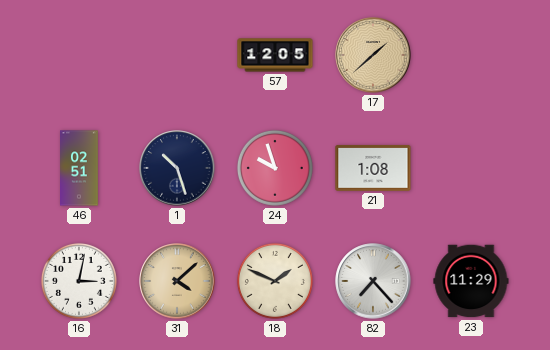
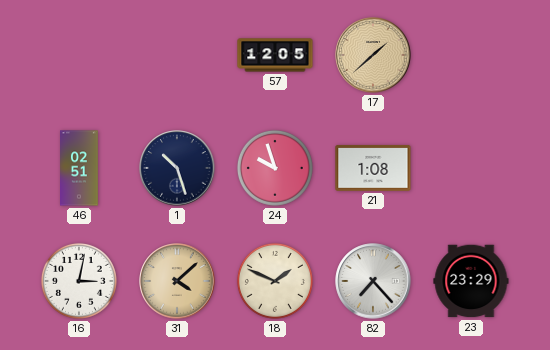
23: 11:29 -> 23:29 (471, 281)
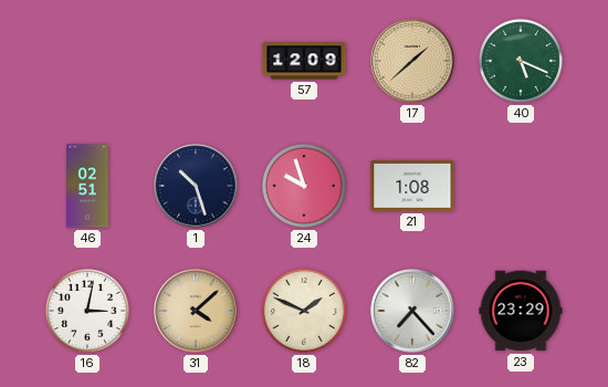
57: 12:05 -> 12:09 (304, 61)
40: none -> 5:19 (521, 61)
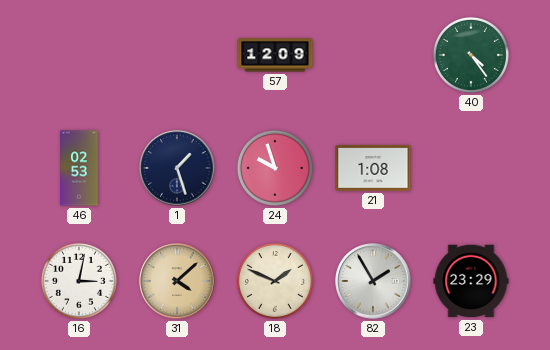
17: 1:38 -> none (412, 61)
40: 5:19 -> 4:24 (471, 55)
46: 02:51 -> 02:53 (79, 168)
1: 10:27 -> 1:27 (177, 168)
82: 7:23 -> 1:55 (373, 281)
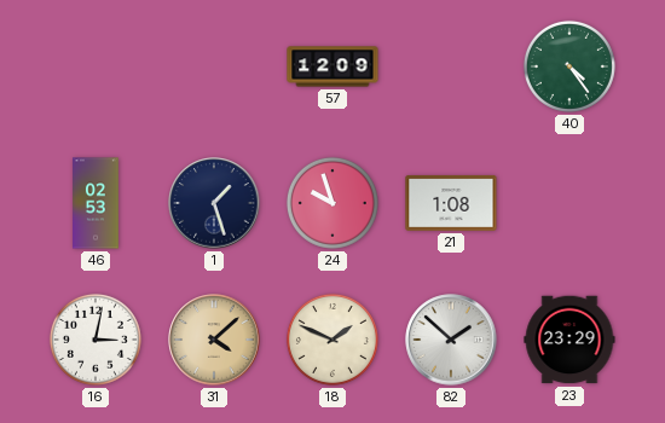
82: 1:55 -> 1:52 (451, 340)
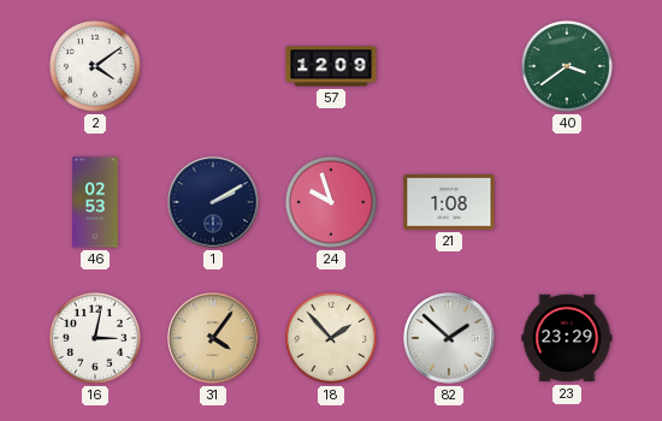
2: none -> 4:09 (95, 66)
40: 4:24 -> 3:39 (567, 66)
1: 1:27 -> 2:10 (213, 202)
31: 4:08 -> 4:06 (213, 338)
18: 1:49 -> 1:53 (331, 338)
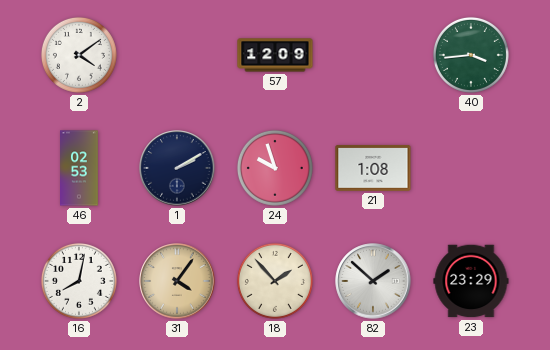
40: 3:39 -> 3:44 (471, 55)
16: 3:02 -> 8:02 (79, 281)
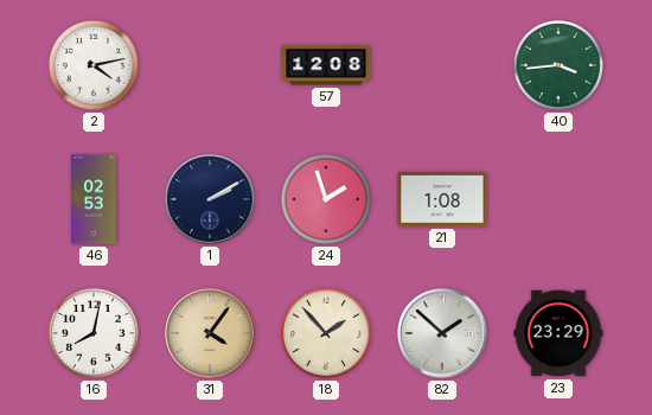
2: 4:09 -> 4:13 (94, 65)
57: 12:09 -> 12:08 (326, 65)
24: 9:57 -> 1:57 (326, 199)
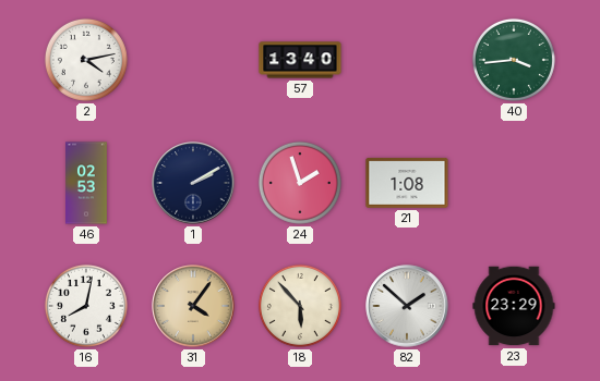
57: 12:08 -> 13:40 (300, 60)
18: 1:53 -> 5:53 (300, 306)
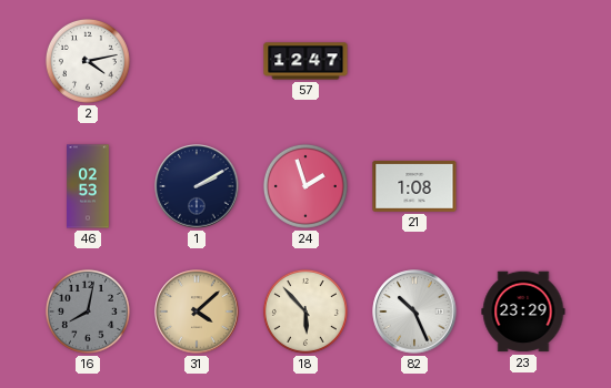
57: 13:40 -> 12:47 (305, 61)
40: 3:44 -> none (514, 60)
16 dial: white -> grey (88, 312)
31: 4:06 -> 4:08 (197, 312)
82: 1:52 -> 10:26 (414, 312)
